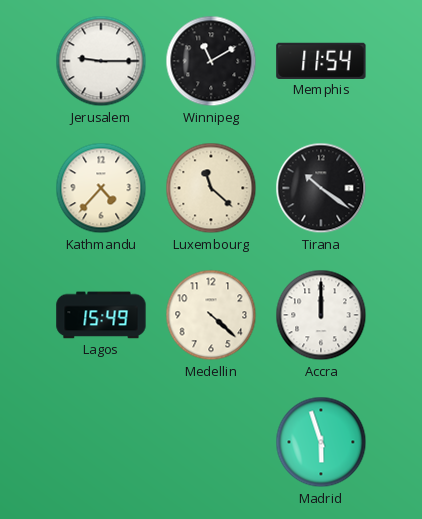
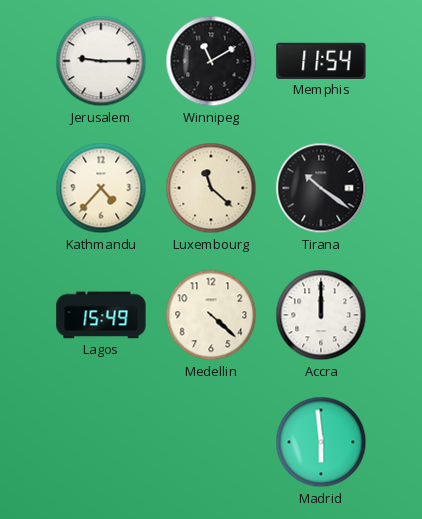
Madrid: 5:57 -> 5:59 (321, 442)
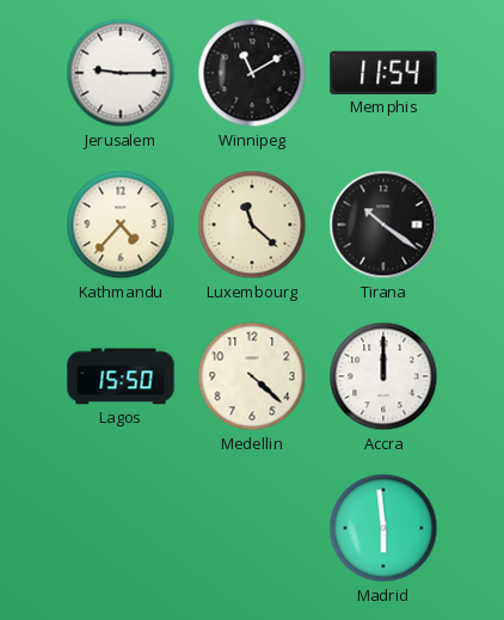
Lagos: 15:49 -> 15:50 (121, 376)
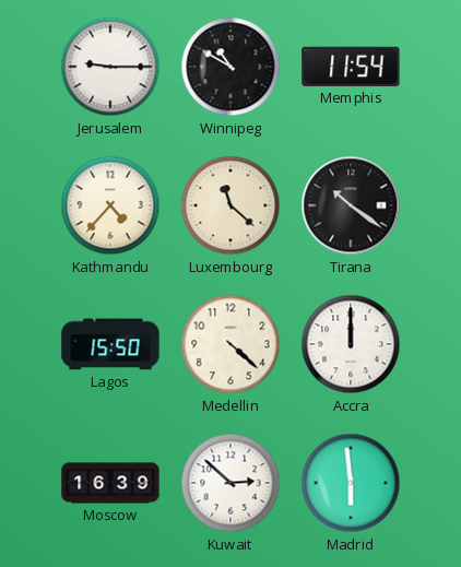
Winnipeg: 11:10 -> 10:50 (230, 67)
Moscow: none -> 16:39 (110, 483)
Kuwait: none -> 2:52 (230, 483)
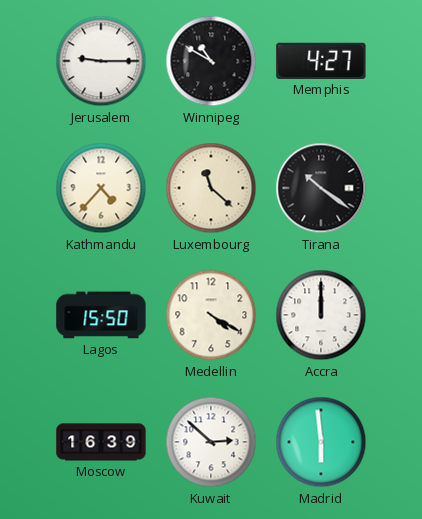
Memphis: 11:54 -> 4:27 (321, 61)
Medellin: 4:22 -> 4:20 (211, 315)
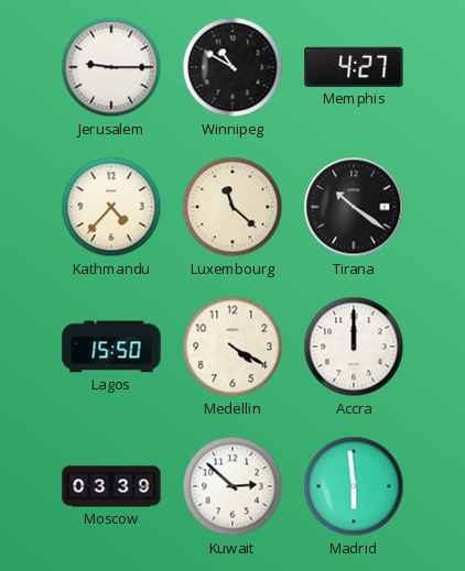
Moscow: 16:39 -> 03:39 (111, 486)
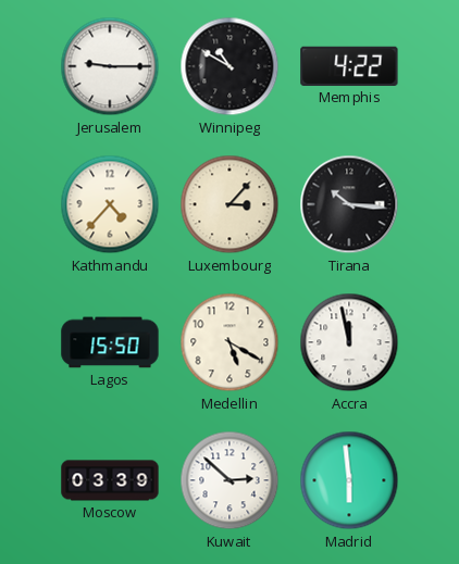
Memphis: 4:27 -> 4:22 (349, 66)
Luxembourg: 11:22 -> 3:07 (230, 204)
Tirana: 10:21 -> 10:16 (349, 204)
Medellin: 4:20 -> 5:20 (230, 342)
Accra: 12:00 -> 11:58 (349, 342)
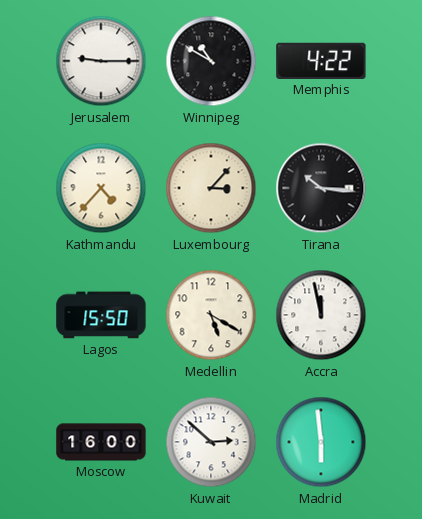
Moscow: 03:39 -> 16:00 (101, 442)
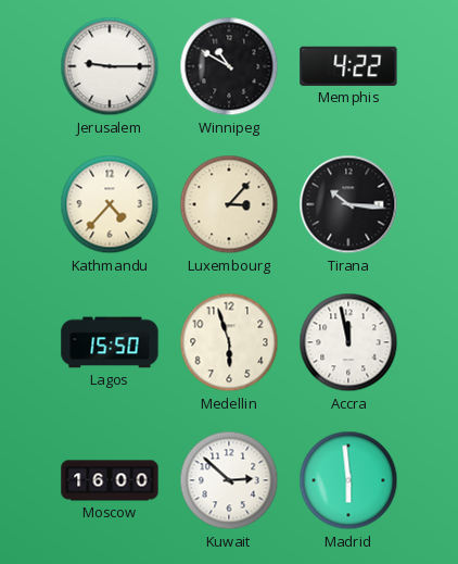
Medellin: 5:20 -> 5:57 (229, 342)
